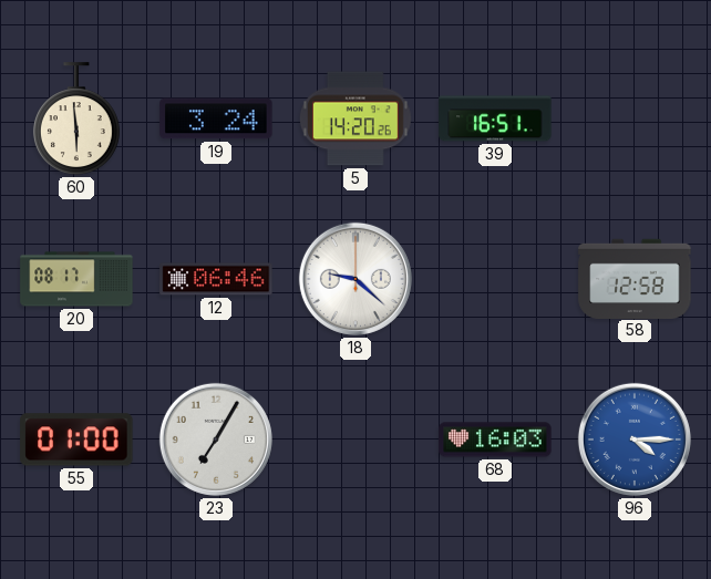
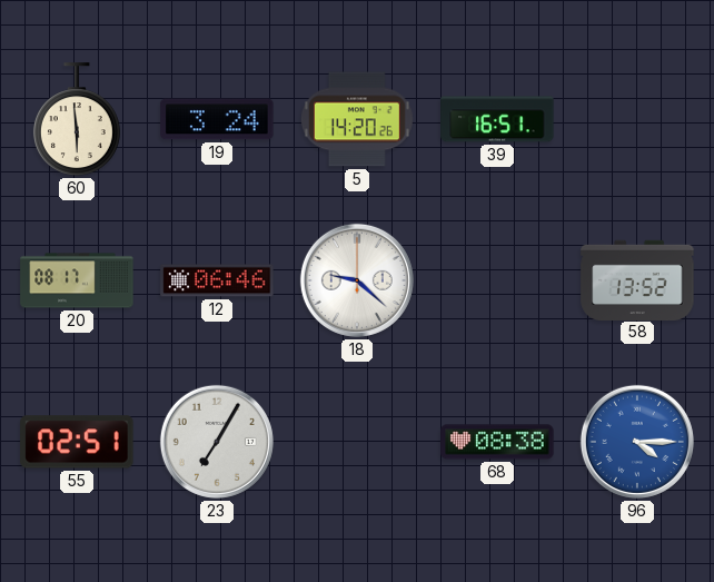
58: 12:58 -> 13:52 (637, 279)
55: 01:00 -> 02:51 (77, 442)
68: 16:03 -> 08:38 (497, 442)
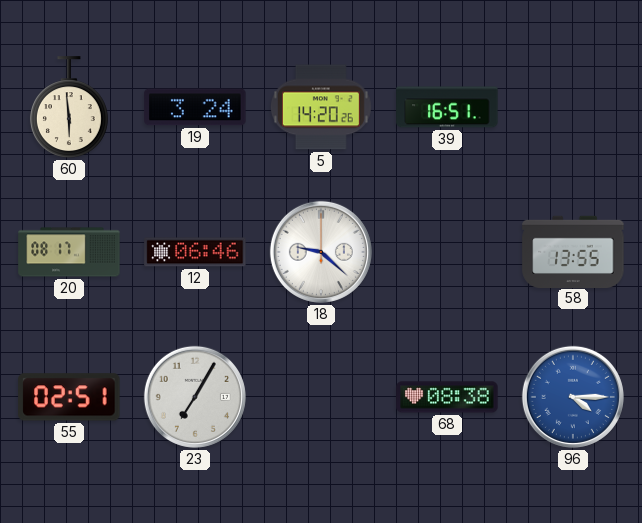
58: 13:52 -> 13:55 (573, 251)
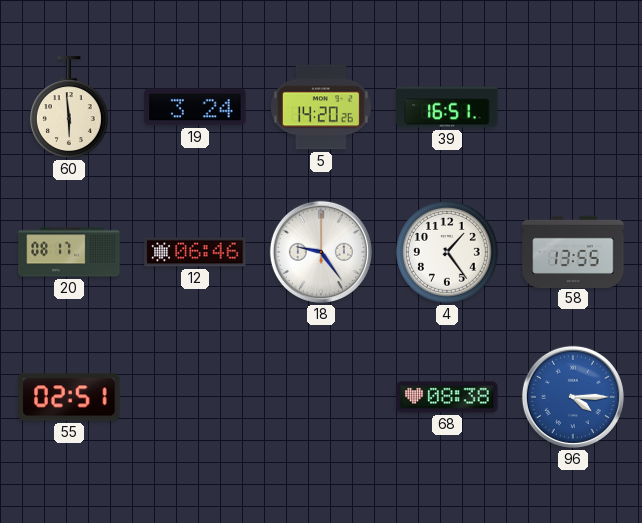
18: 9:22 -> 9:24 (321, 252)
4: none -> 1:24 (447, 252)
23: 7:05 -> none (195, 397)
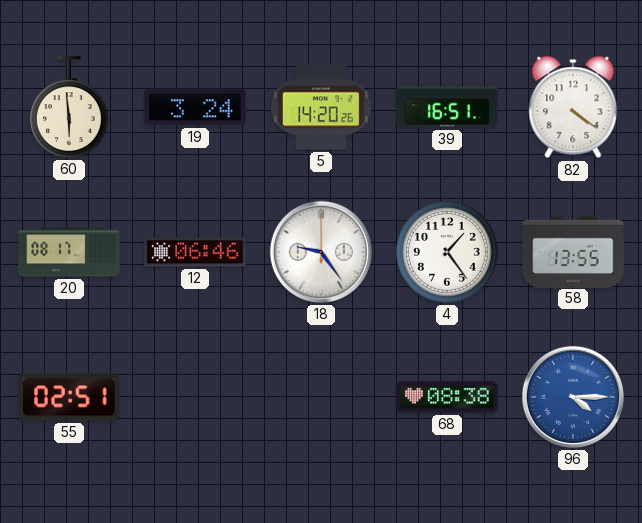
82: none -> 4:21 (573, 107)
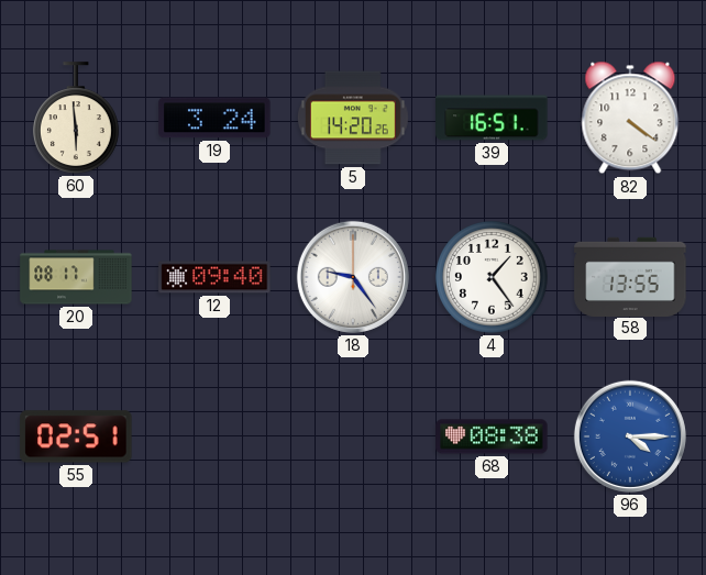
12: 06:46 -> 09:40 (214, 277)
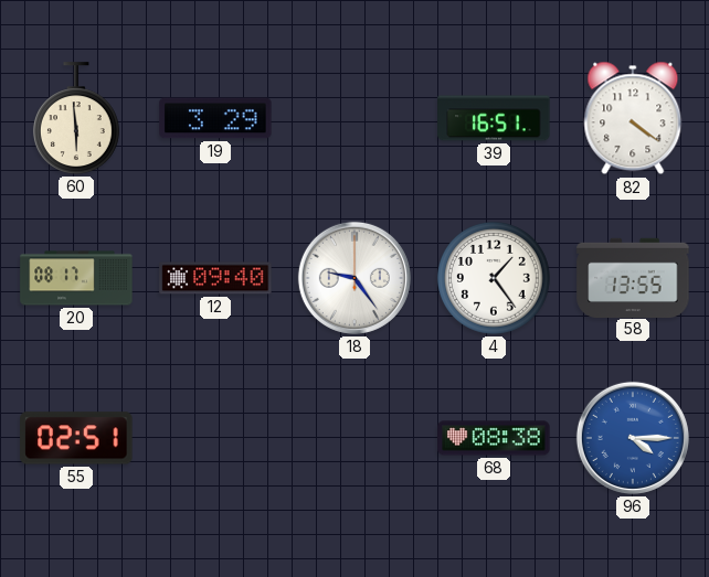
19: 3:24 -> 3:29 (215, 118)
5: 14:20 -> none (353, 118)
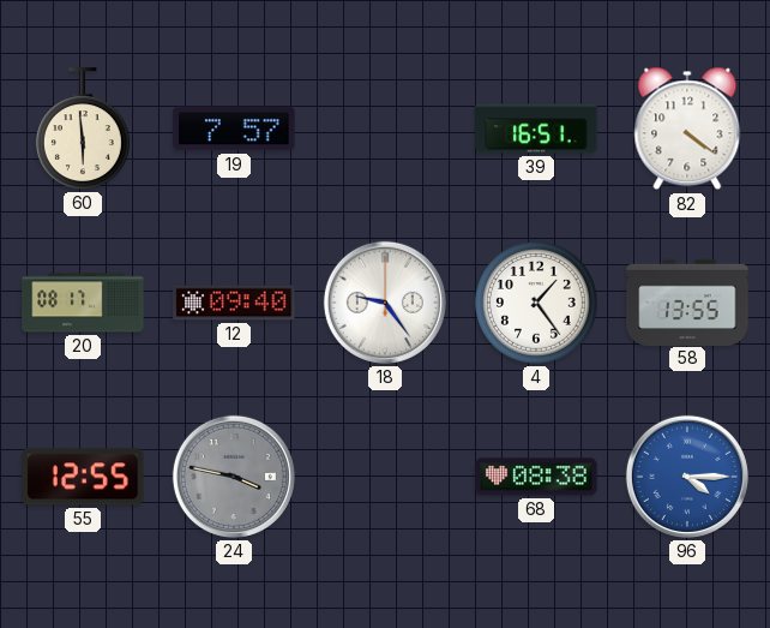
19: 3:29 -> 7:57 (234, 128)
55: 02:51 -> 12:55 (83, 477)
24: none -> 3:47 (234, 477)
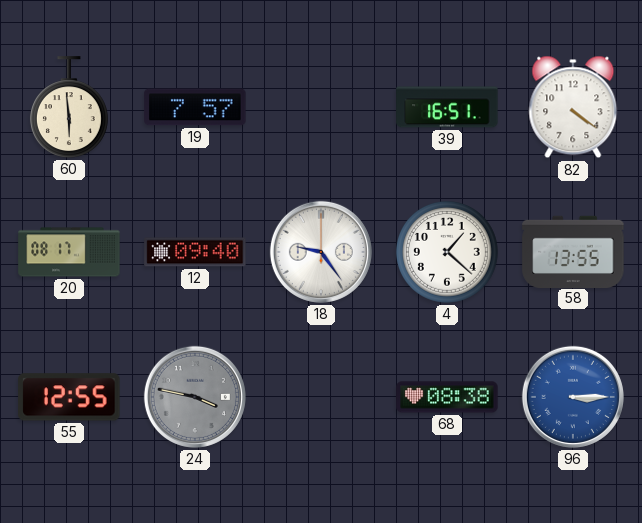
4: 1:24 -> 1:22 (447, 252)
96: 4:15 -> 3:15 (573, 397)
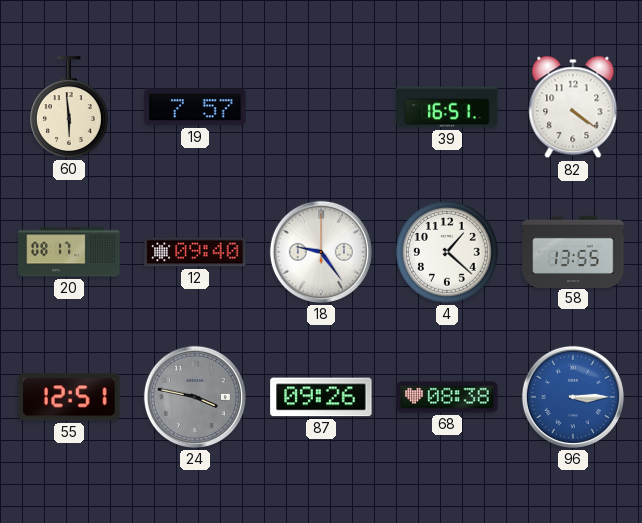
55: 12:55 -> 12:51 (69, 397)
87: none -> 09:26 (321, 397)
